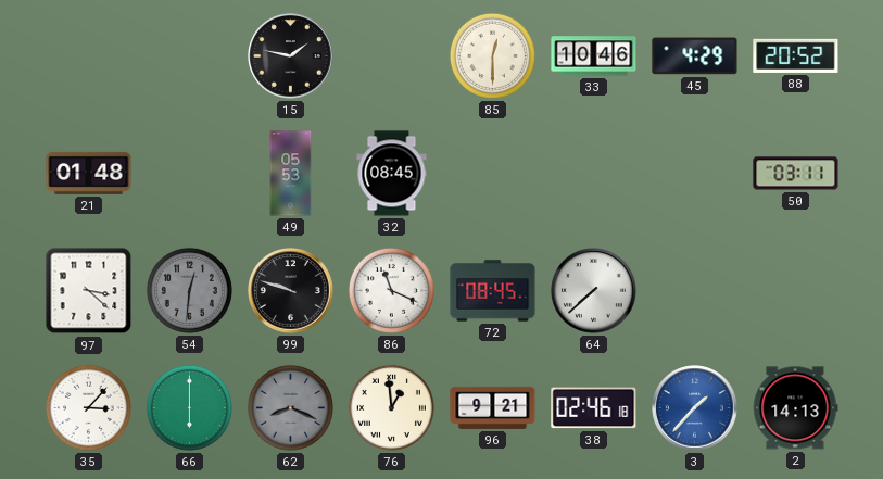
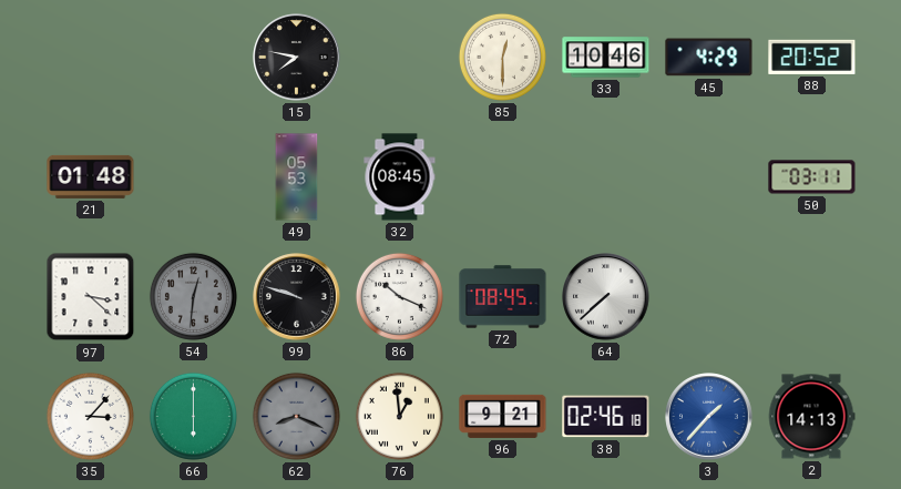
15: 1:47 -> 7:47 (297, 58)
86: 11:19 -> 10:19 (399, 296)
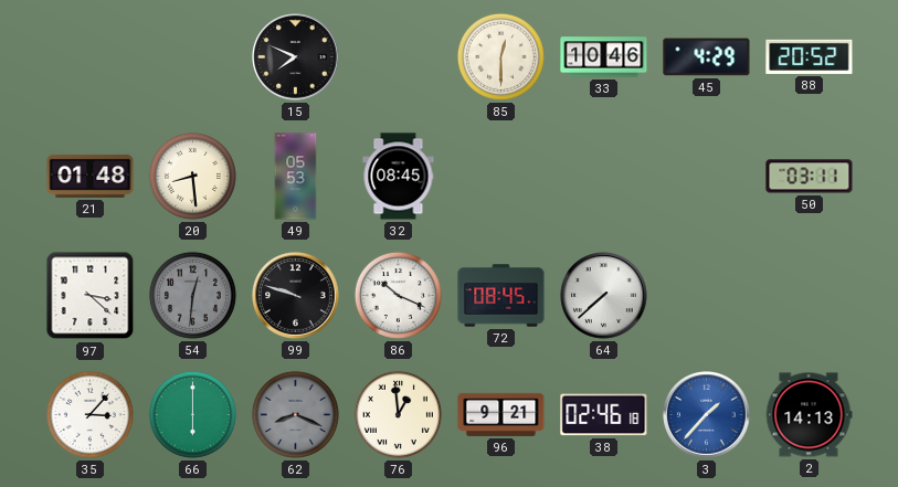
15: 7:47 -> 7:49 (296, 57)
20: none -> 8:29 (192, 176)
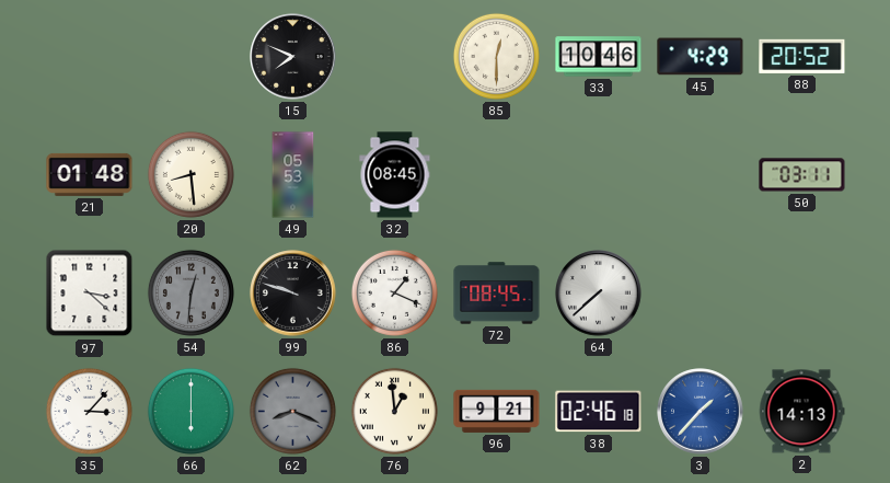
86: 10:19 -> 1:19 (394, 292)
